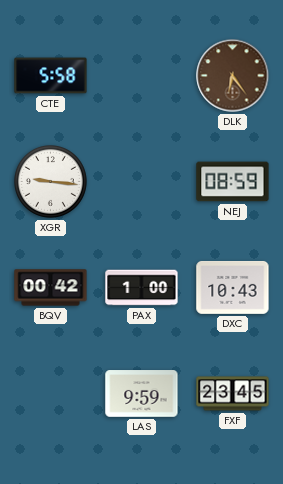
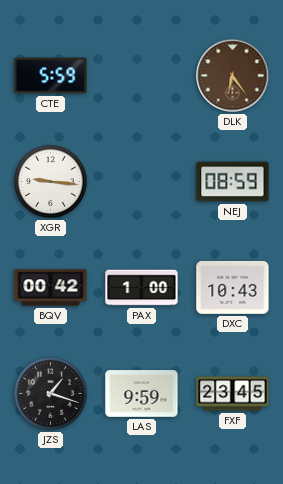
CTE: 5:58 -> 5:59 (51, 76)
JZS: none -> 1:18 (51, 394)
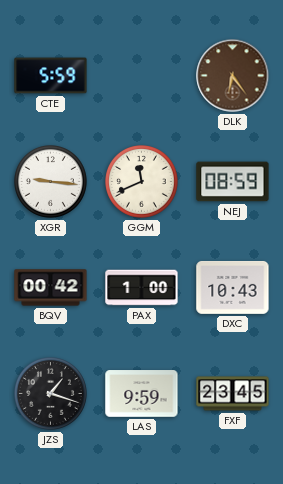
GGM: none -> 11:41 (142, 182)
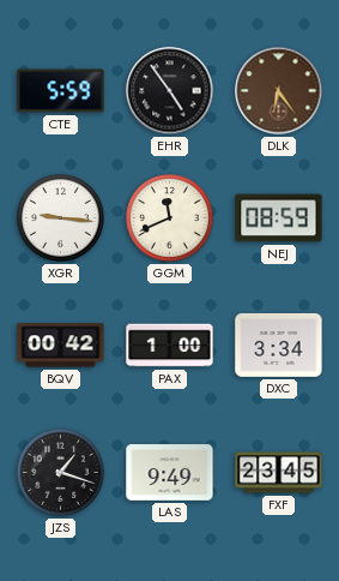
EHR: none -> 4:54 (170, 91)
DXC: 10:43 -> 3:34 (279, 345)
LAS: 9:59 -> 9:49 (170, 473)
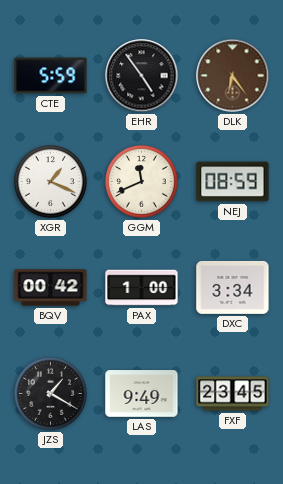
XGR: 9:16 -> 1:19 (51, 182)
JZS: 1:18 -> 1:20 (51, 394)
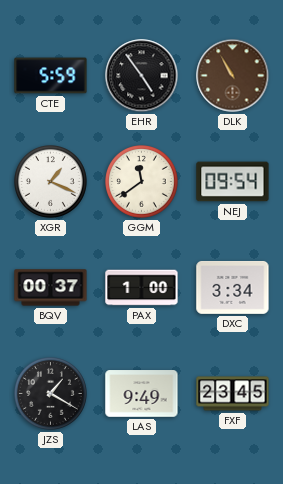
DLK: 6:24 -> 10:55 (233, 76)
GGM: 11:41 -> 11:39 (142, 182)
NEJ: 08:59 -> 09:54 (233, 182)
BQV: 00:42 -> 00:37 (51, 288)
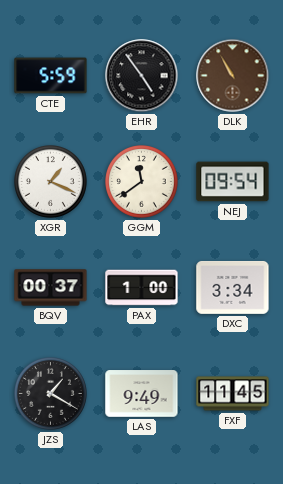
FXF: 23:45 -> 11:45 (233, 394)
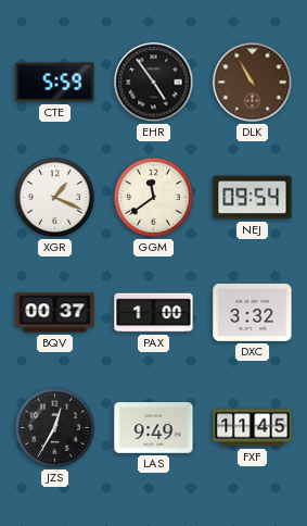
DXC: 3:34 -> 3:32 (253, 312)
JZS: 1:20 -> 12:35 (55, 428)
